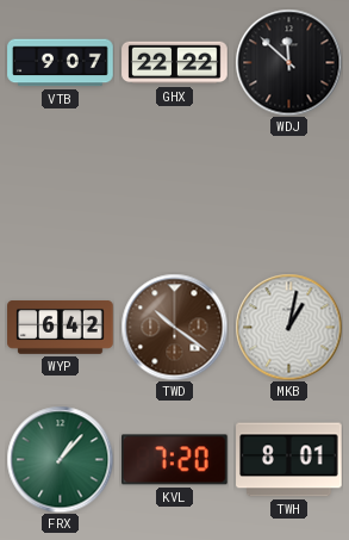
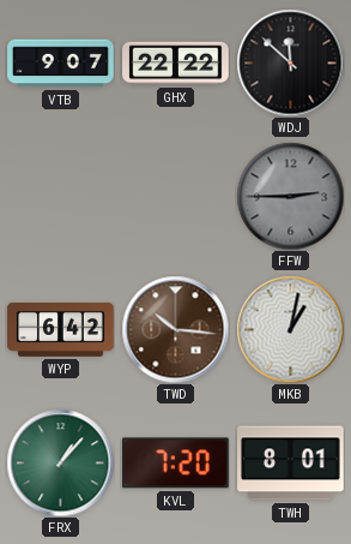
FFW: none -> 2:45 (290, 196)
TWD: 10:21 -> 10:16 (175, 329)
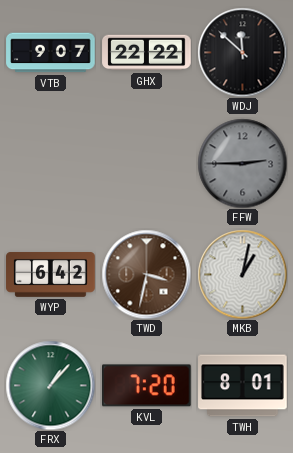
TWD: 10:16 -> 3:32 (146, 274)
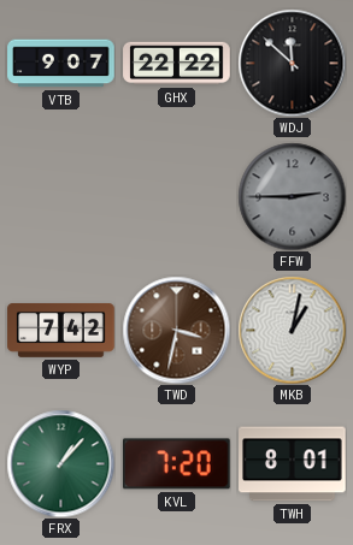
WYP: 6:42 -> 7:42 (61, 331)
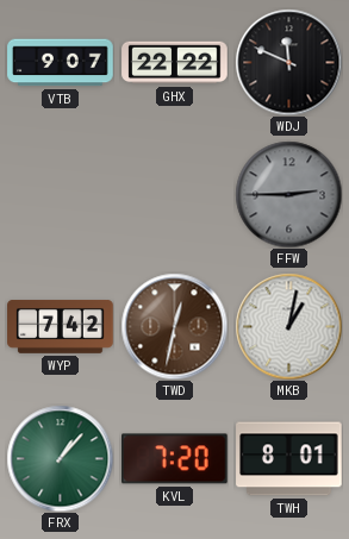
WDJ: 11:52 -> 11:49 (288, 62)
TWD: 3:32 -> 12:32 (174, 326)
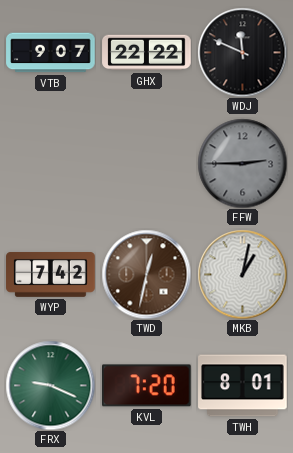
FRX: 1:07 -> 9:19 (50, 385)
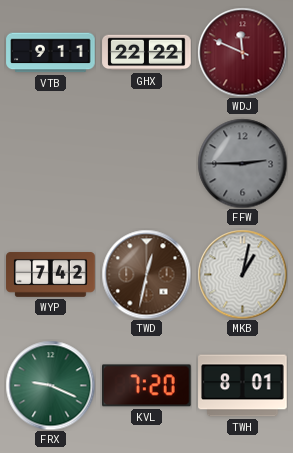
VTB: 9:07 -> 9:11 (51, 53)
WDJ dial: black -> burgundy (242, 52)
